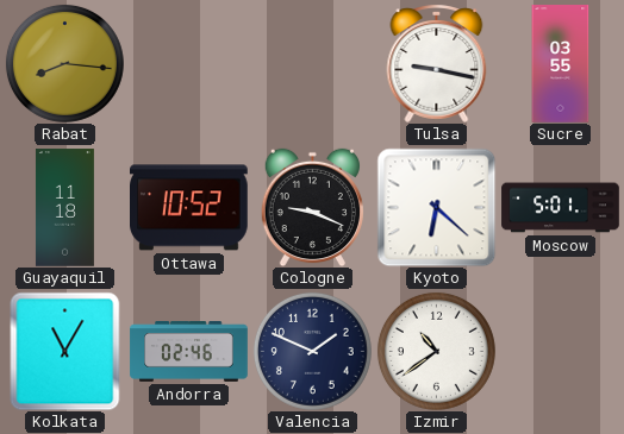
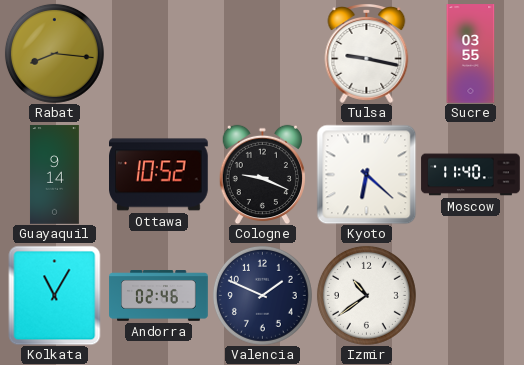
Guayaquil: 11:18 -> 9:14 (54, 175)
Moscow: 5:01 -> 11:40 (471, 175)
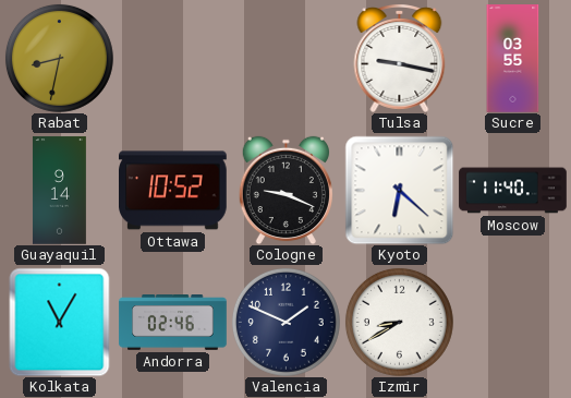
Rabat: 8:16 -> 8:32 (59, 58)
Izmir: 10:39 -> 8:40 (399, 322)
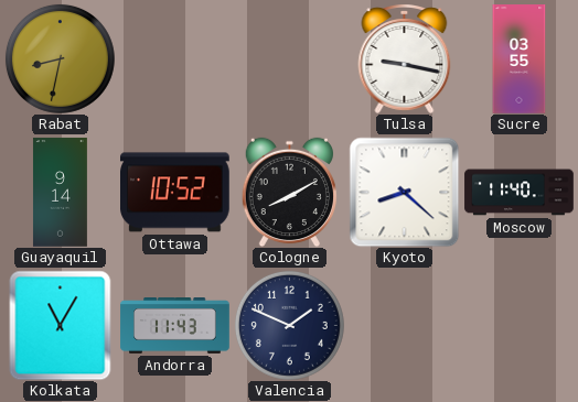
Cologne: 9:19 -> 8:10 (289, 192)
Kyoto: 6:22 -> 8:22 (404, 192)
Andorra: 02:46 -> 11:43 (175, 326)
Izmir: 8:40 -> none (399, 322)
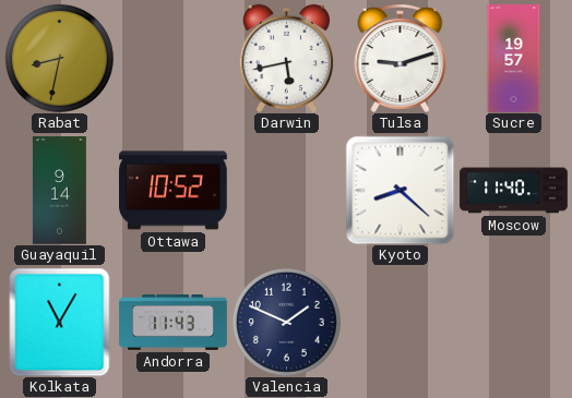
Darwin: none -> 5:43 (286, 58)
Tulsa: 9:17 -> 9:12 (401, 59)
Sucre: 03:55 -> 19:57 (514, 59)
Cologne: 8:10 -> none (289, 192)
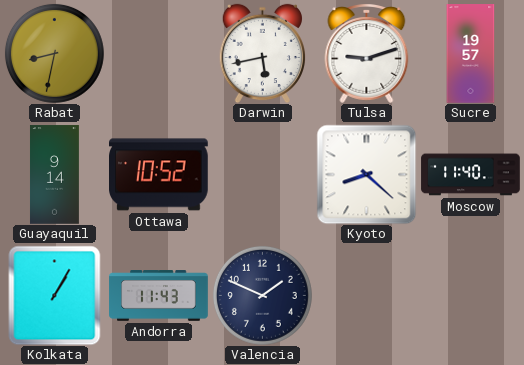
Kolkata: 11:05 -> 1:05 (55, 295)
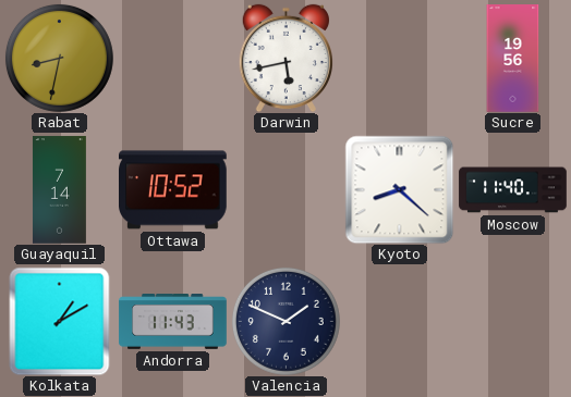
Tulsa: 9:12 -> none (367, 54)
Sucre: 19:57 -> 19:56 (513, 59)
Guayaquil: 9:14 -> 7:14 (59, 190)
Kolkata: 1:05 -> 1:10 (60, 321)
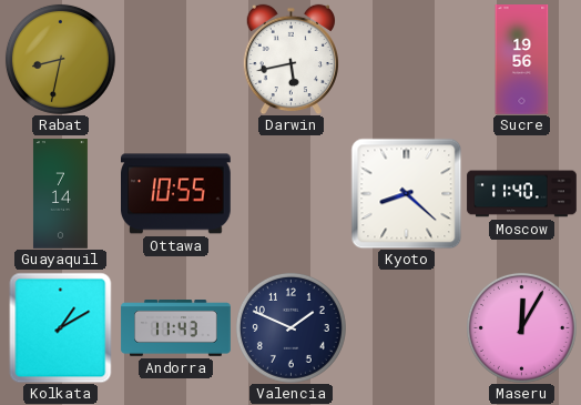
Ottawa: 10:52 -> 10:55 (176, 194)
Maseru: none -> 12:05 (521, 327)
